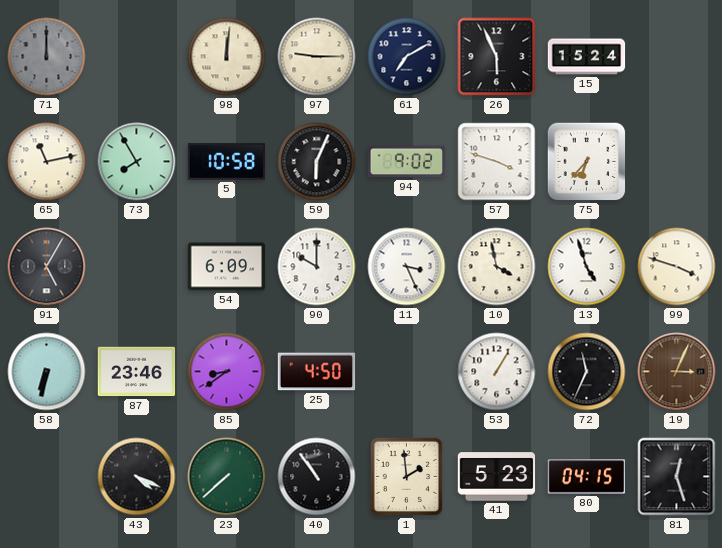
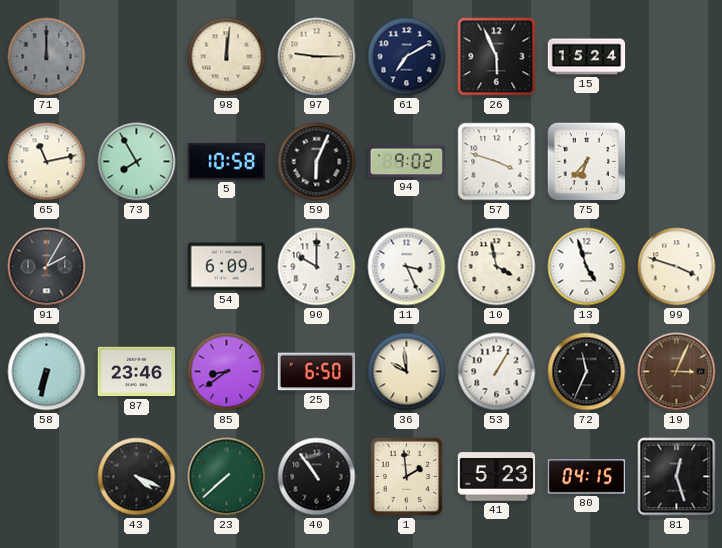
91: 5:05 -> 2:05 (47, 267)
25: 4:50 -> 6:50 (317, 372)
36: none -> 9:59 (407, 372)
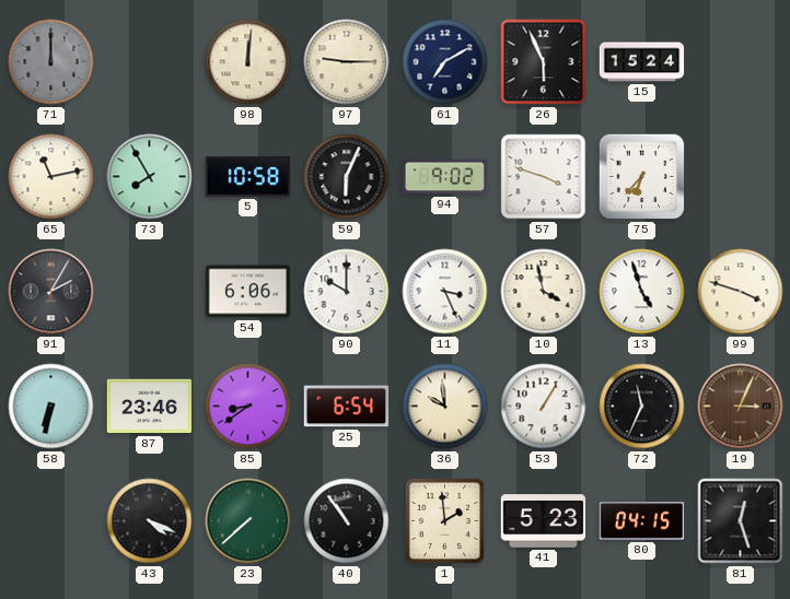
54: 6:09 -> 6:06 (248, 292)
25: 6:50 -> 6:54 (347, 407)
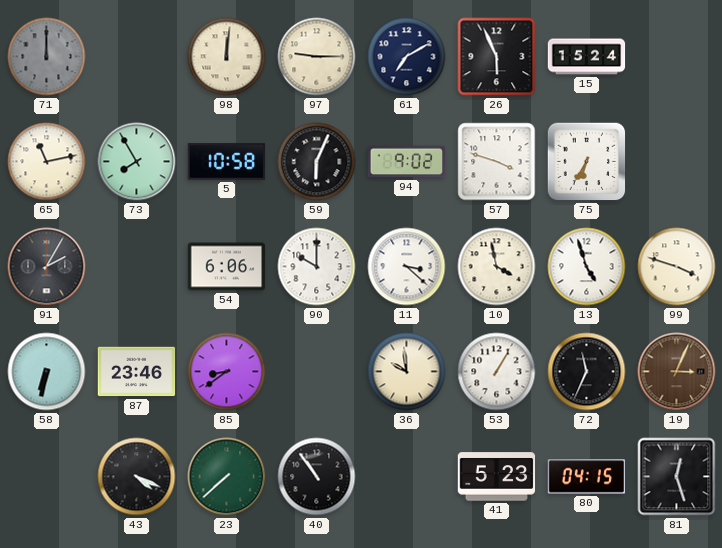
75: 6:37 -> 6:35 (587, 162)
11: 3:26 -> 3:22 (407, 267)
25: 6:54 -> none (347, 407)
1: 1:59 -> none (444, 520)
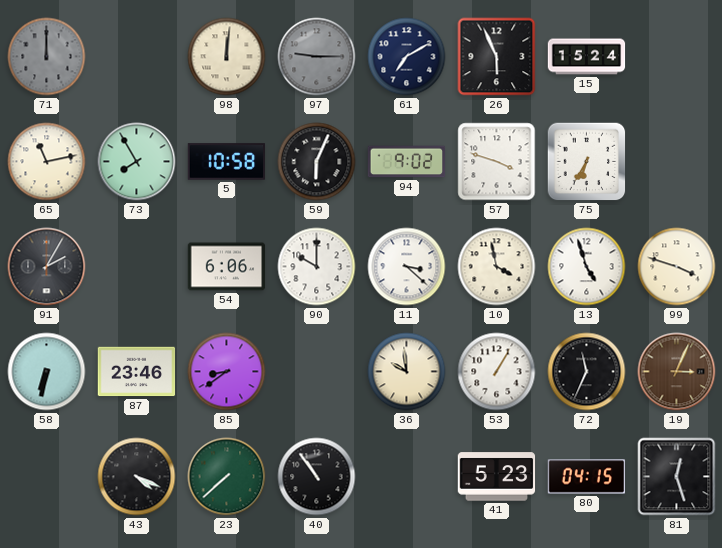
97 dial: cream -> grey (317, 57)
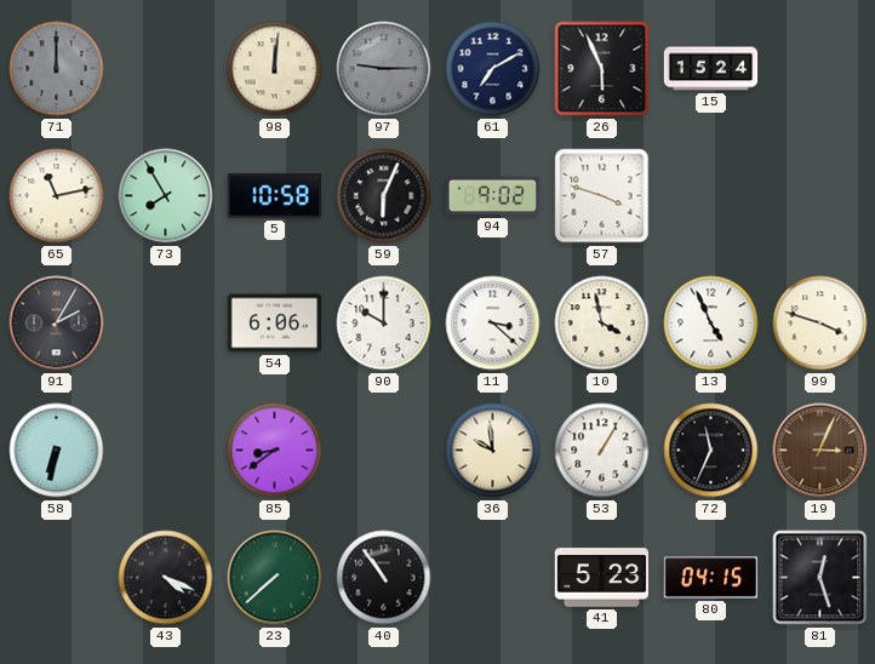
75: 6:35 -> none (587, 162)
13: 4:57 -> 4:56 (711, 324)
87: 23:46 -> none (137, 372)
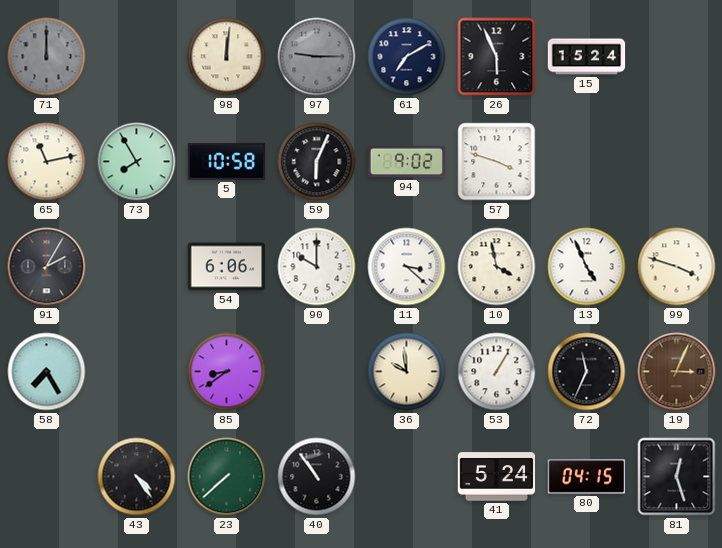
58: 6:32 -> 7:25 (47, 372)
43: 4:19 -> 4:24 (137, 477)
41: 5:23 -> 5:24 (497, 477)
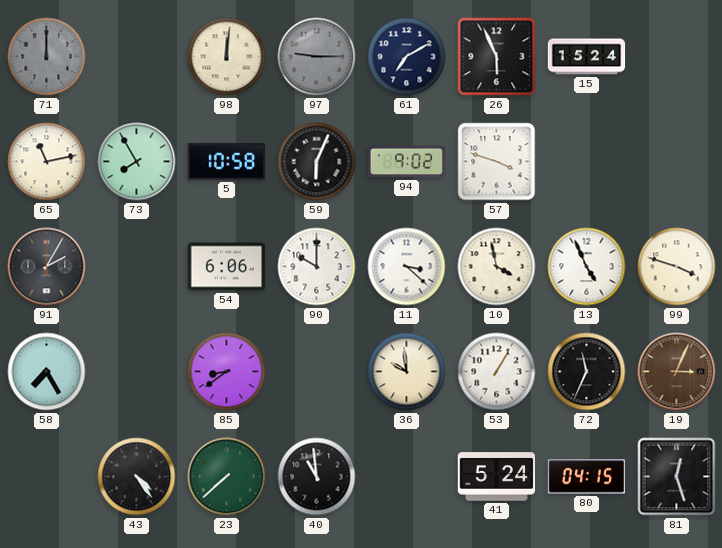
40: 10:54 -> 10:59 (317, 477)
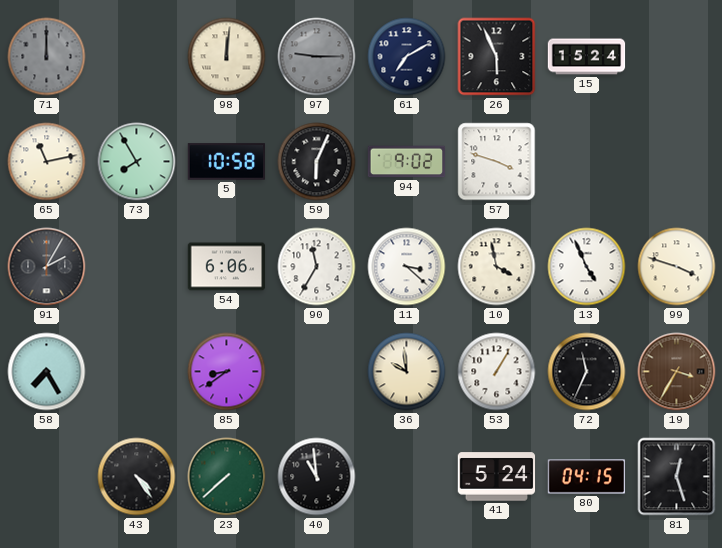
90: 10:00 -> 11:35 (317, 267)
19: 3:04 -> 3:35 (677, 372)
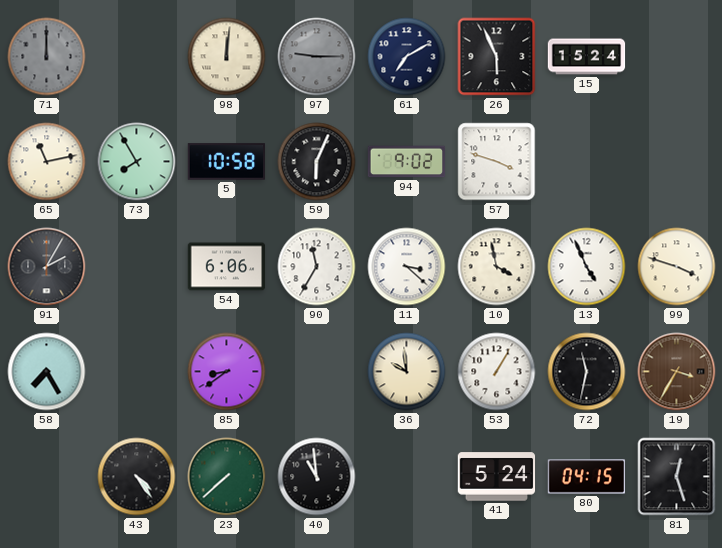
72: 11:34 -> 11:32 (587, 372)
